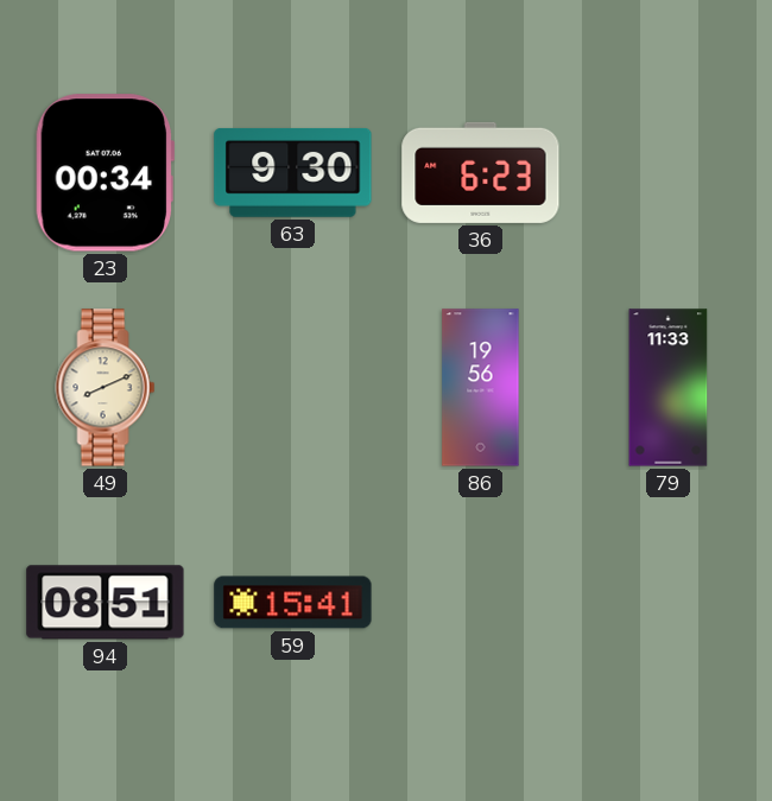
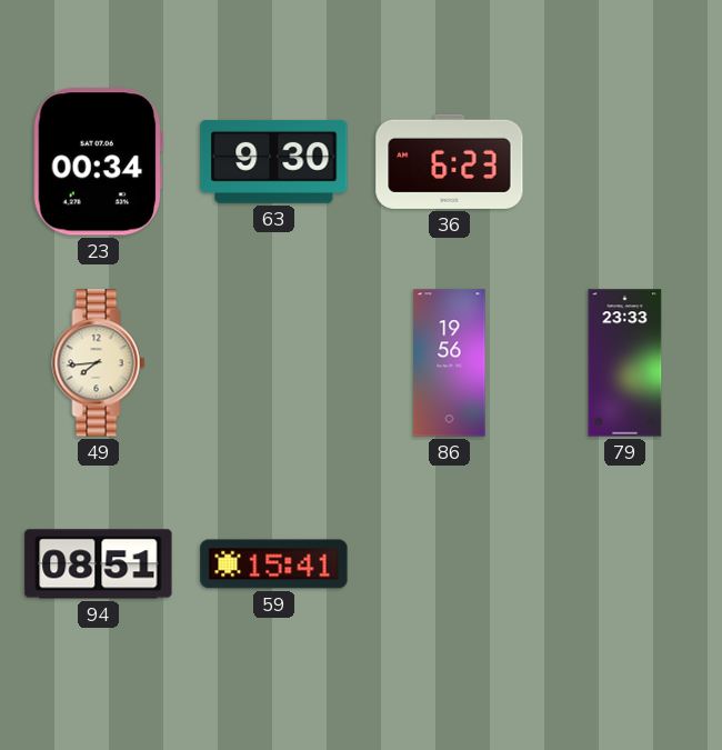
49: 8:11 -> 7:44 (99, 363)
79: 11:33 -> 23:33 (625, 363)
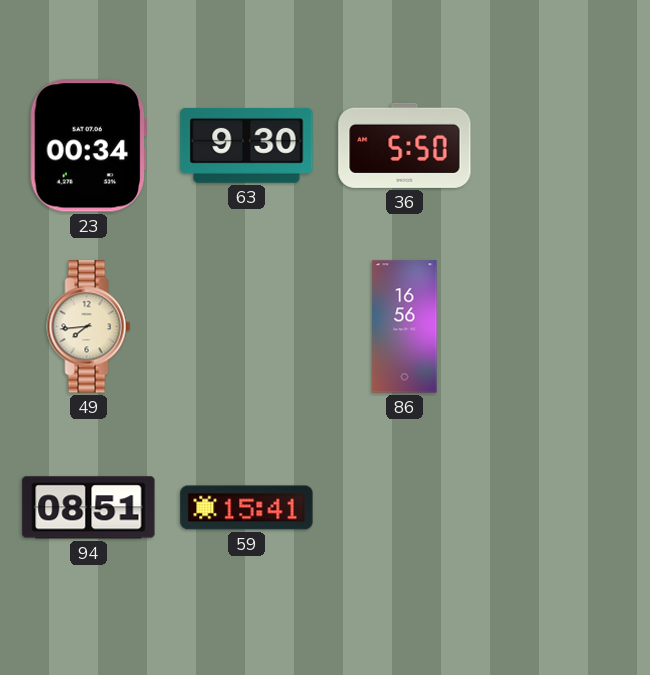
36: 6:23 -> 5:50 (405, 145)
86: 19:56 -> 16:56 (405, 327)
79: 23:33 -> none (625, 363)
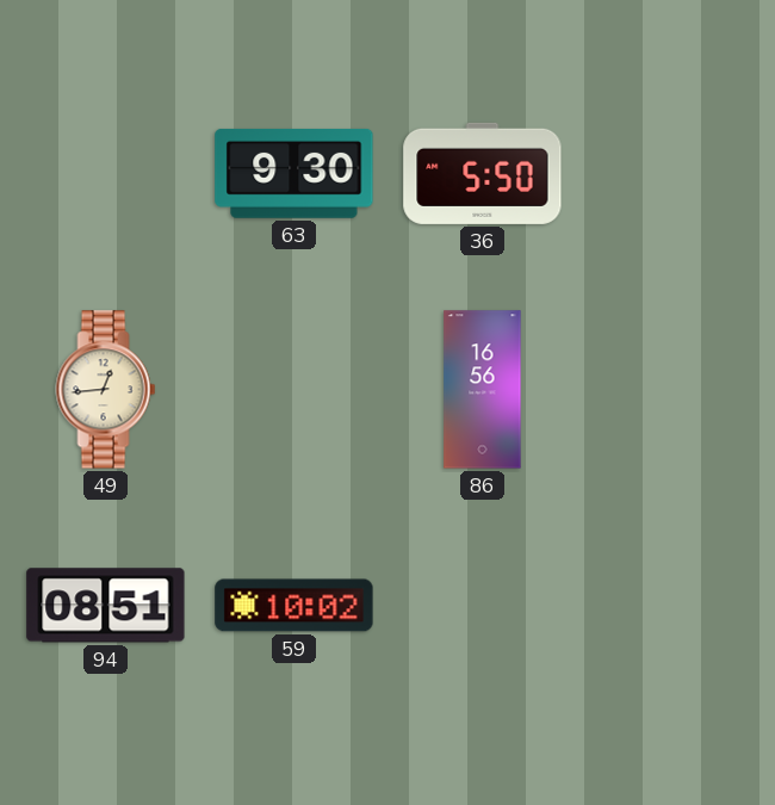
23: 00:34 -> none (89, 146)
49: 7:44 -> 12:44 (106, 390)
59: 15:41 -> 10:02 (294, 606)
